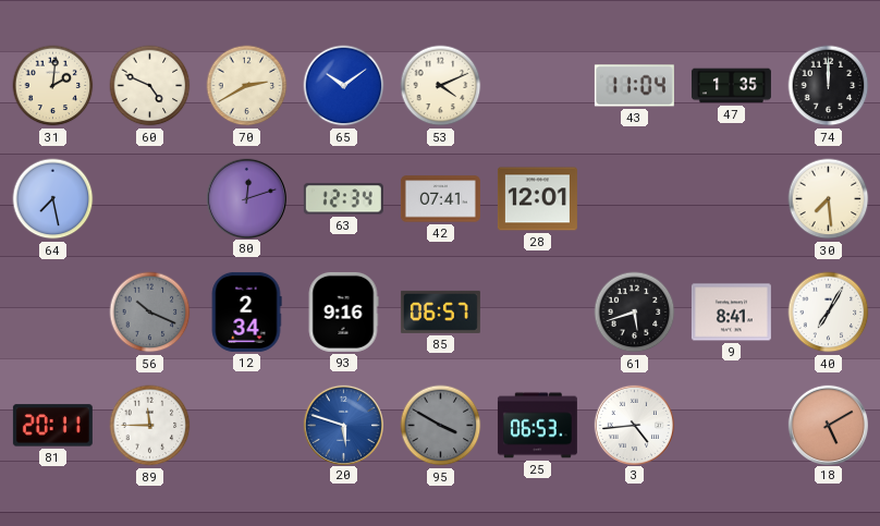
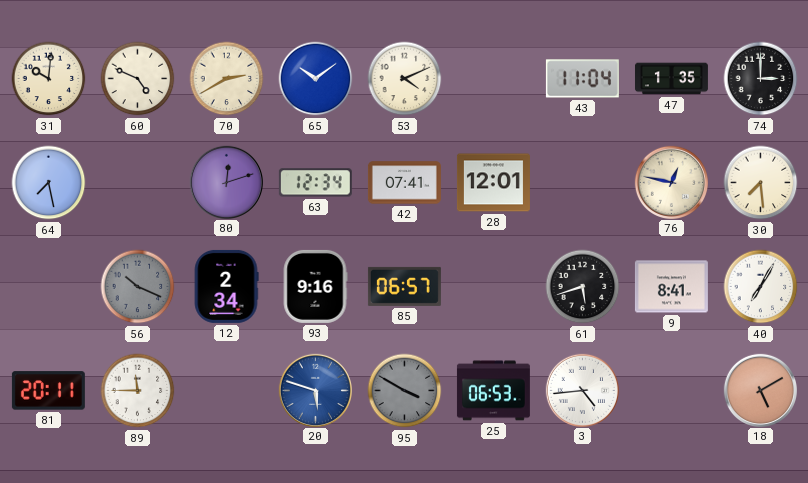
31: 2:01 -> 10:01 (49, 79)
74: 12:00 -> 3:00 (761, 79)
76: none -> 12:47 (671, 182)
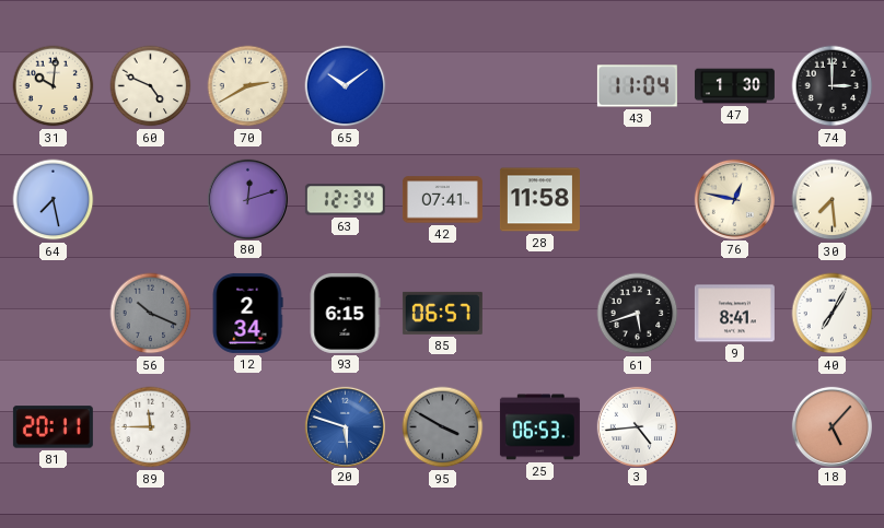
53: 4:11 -> none (405, 79)
47: 1:35 -> 1:30 (734, 86)
28: 12:01 -> 11:58 (539, 200)
93: 9:16 -> 6:15 (345, 313)
18: 5:10 -> 5:07 (831, 426)
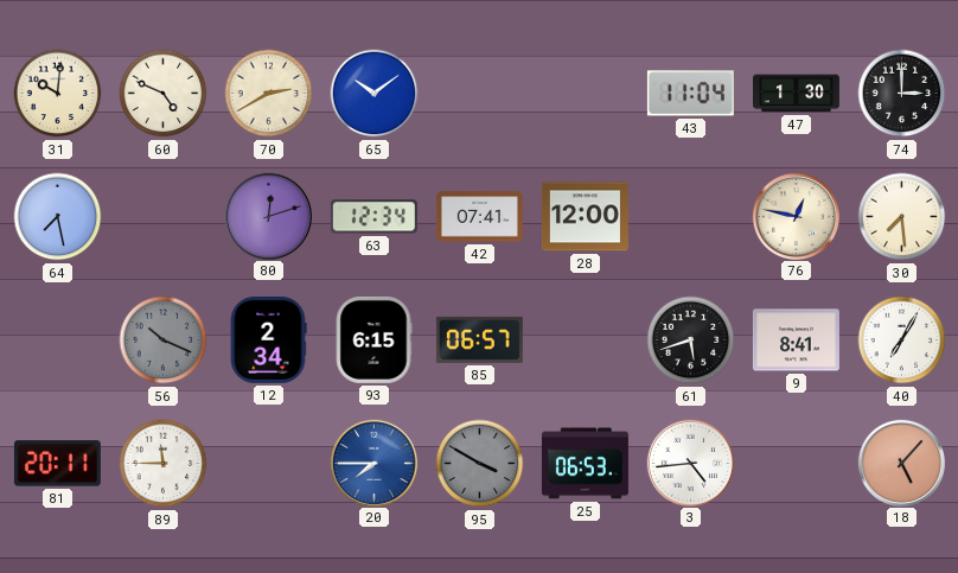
28: 11:58 -> 12:00 (585, 217)
20: 5:48 -> 7:45 (373, 463)
